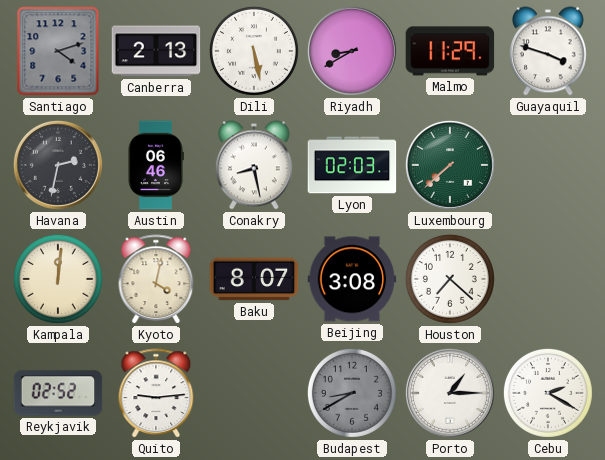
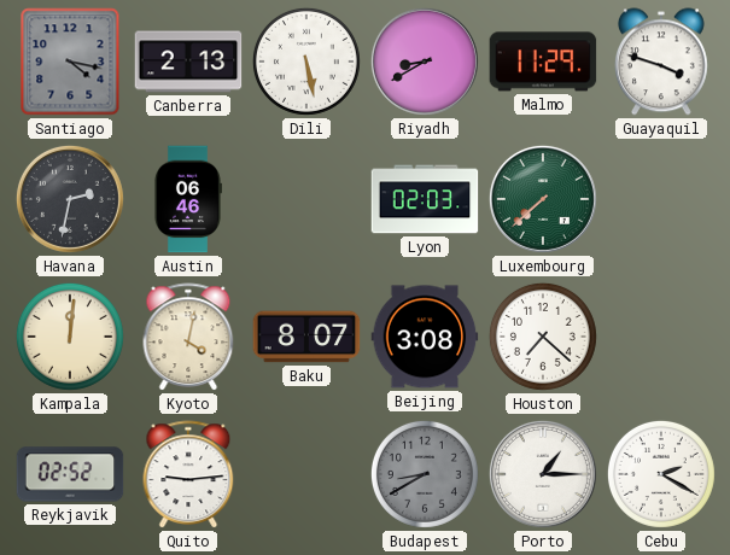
Santiago: 4:12 -> 4:17 (70, 62)
Conakry: 8:28 -> none (254, 165)
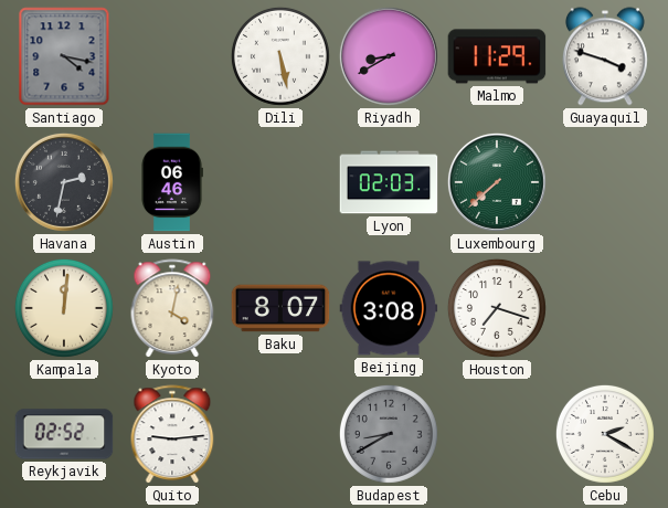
Canberra: 2:13 -> none (188, 62)
Houston: 7:22 -> 7:18 (497, 308)
Porto: 1:15 -> none (543, 474)
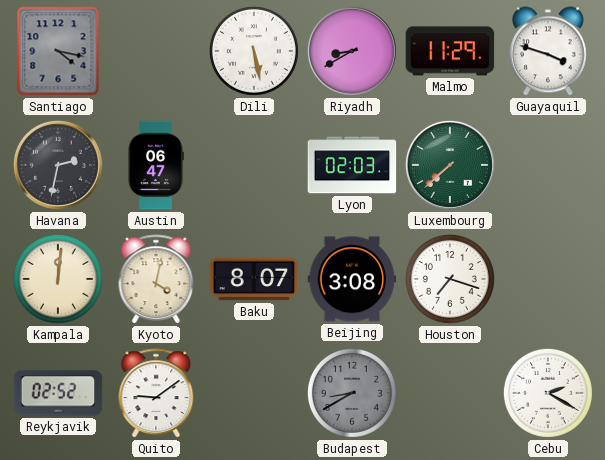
Austin: 06:46 -> 06:47 (155, 165)
Quito: 9:14 -> 9:09 (156, 394)
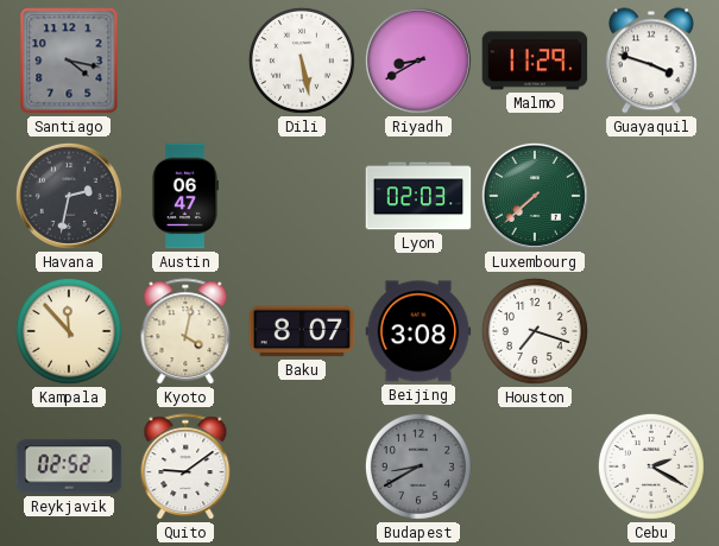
Kampala: 12:01 -> 11:53 (69, 331)
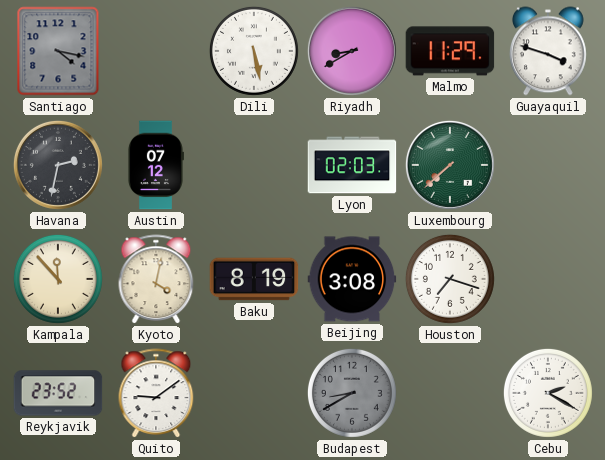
Austin: 06:47 -> 07:12 (155, 165)
Baku: 8:07 -> 8:19 (254, 279)
Reykjavik: 02:52 -> 23:52 (58, 393)
